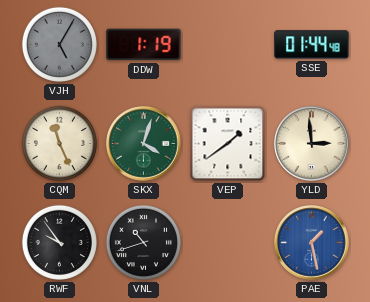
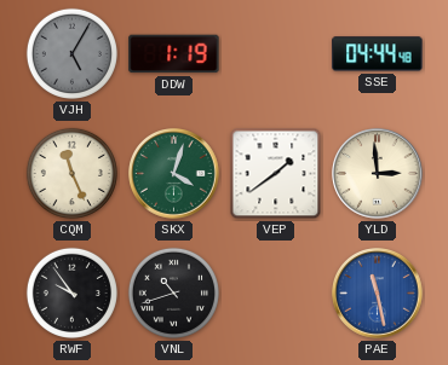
SSE: 01:44 -> 04:44 (378, 54)
PAE: 1:28 -> 11:28 (378, 294)
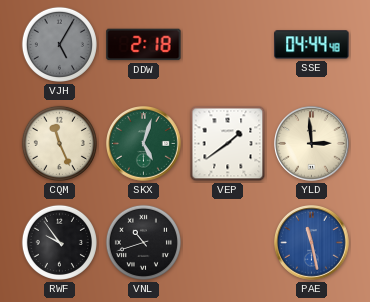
DDW: 1:19 -> 2:18 (144, 45)
SKX: 4:03 -> 5:03 (144, 144)
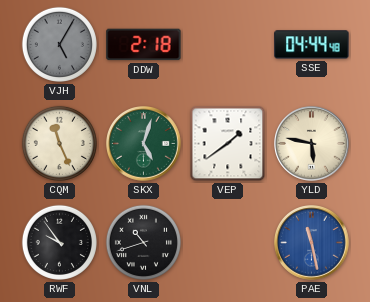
YLD: 2:59 -> 5:47 (312, 144)
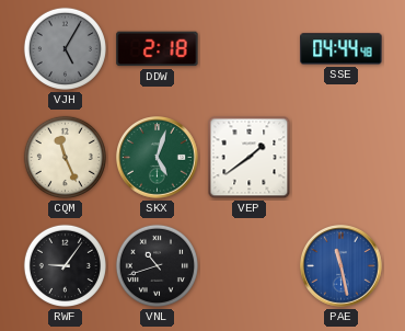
YLD: 5:47 -> none (312, 144)
RWF: 9:54 -> 9:06 (65, 265)
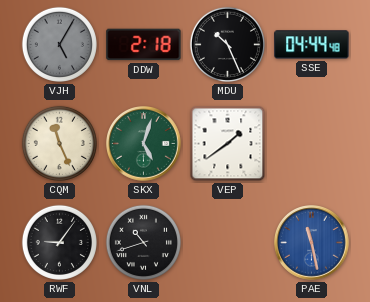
MDU: none -> 10:26 (227, 44)
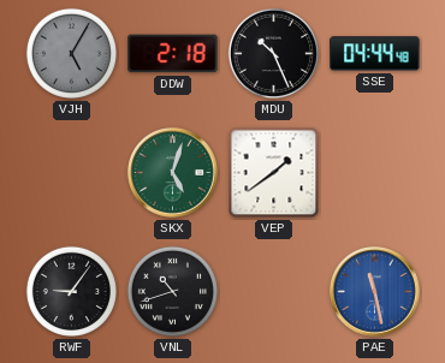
CQM: 11:26 -> none (59, 143)
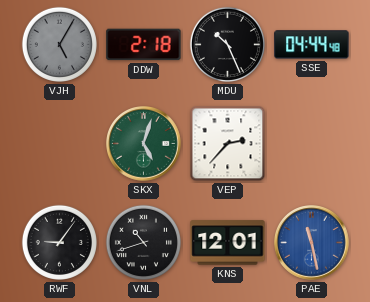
VEP: 1:39 -> 2:37 (228, 144)
KNS: none -> 12:01 (228, 243)
